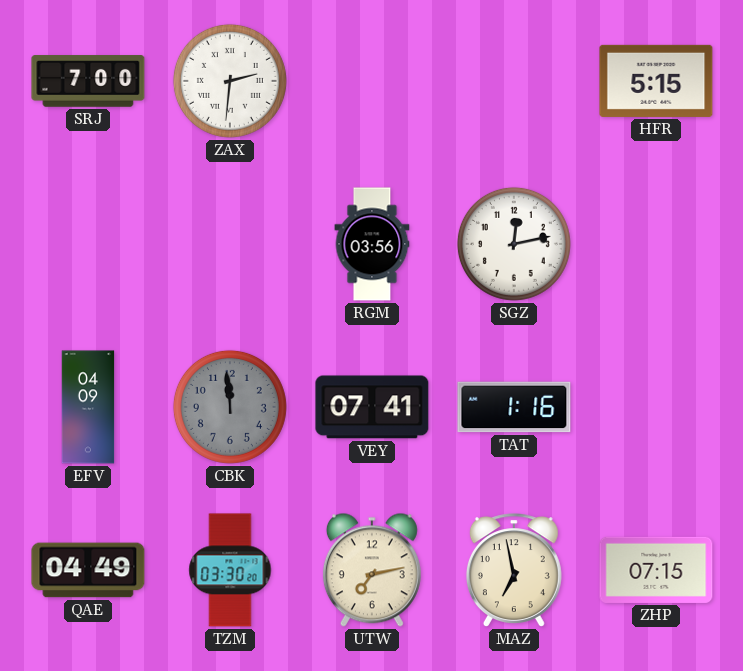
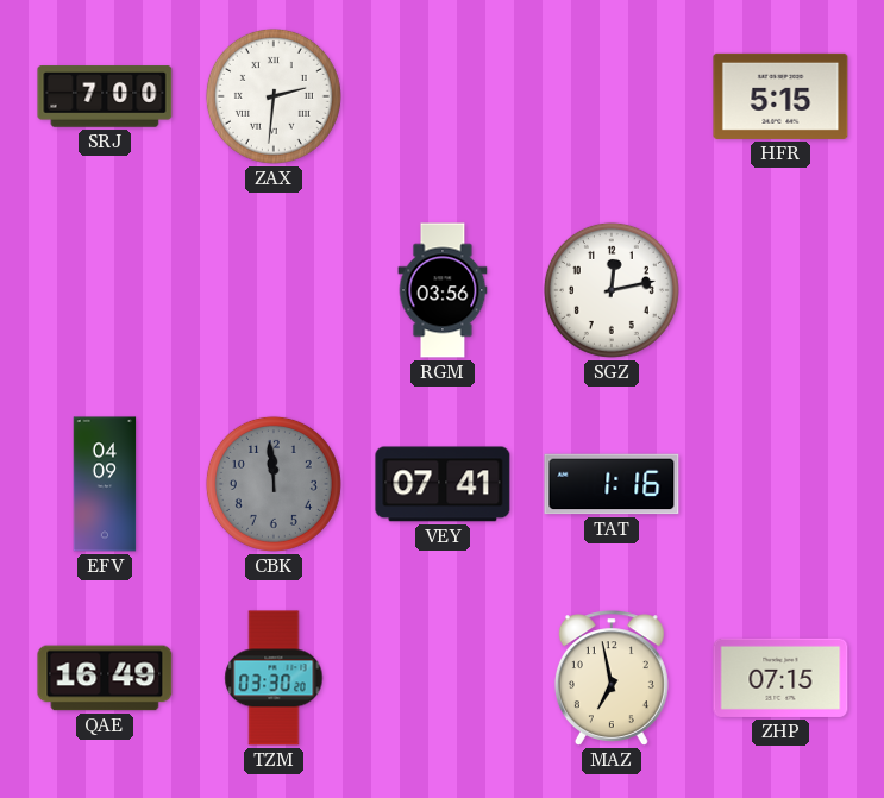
QAE: 04:49 -> 16:49 (105, 678)
UTW: 7:13 -> none (372, 570)
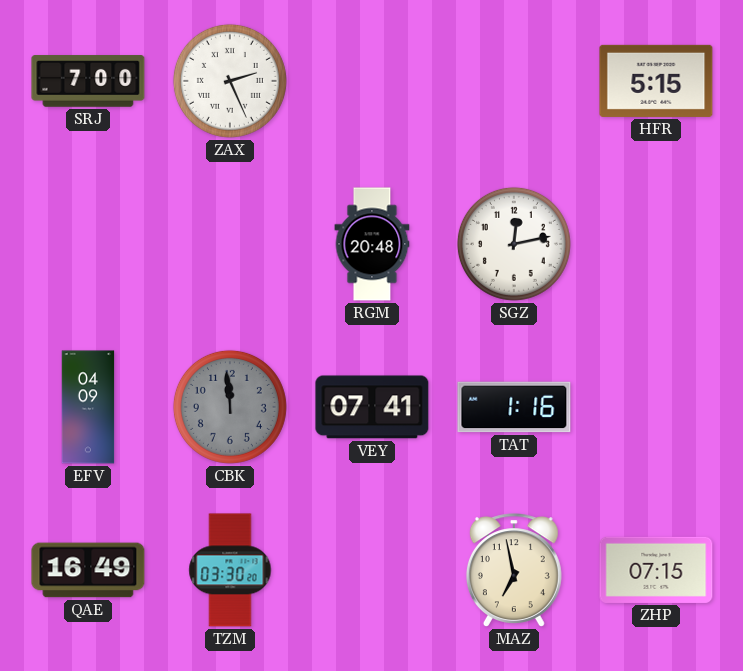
ZAX: 2:31 -> 2:26 (230, 81)
RGM: 03:56 -> 20:48 (372, 244)
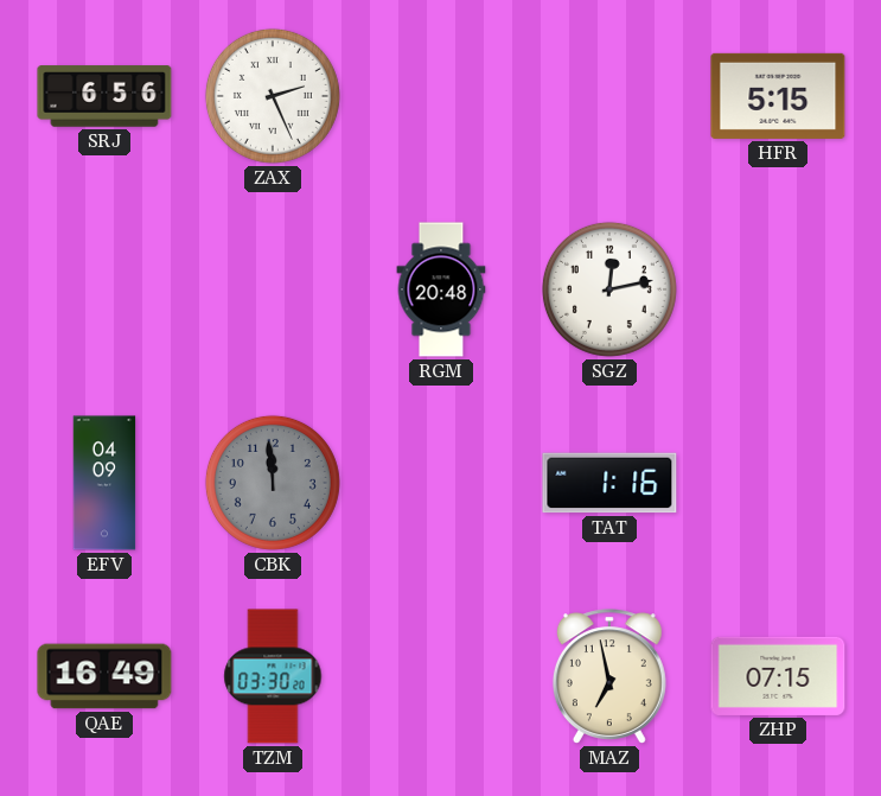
SRJ: 7:00 -> 6:56 (104, 96)
VEY: 07:41 -> none (372, 407)
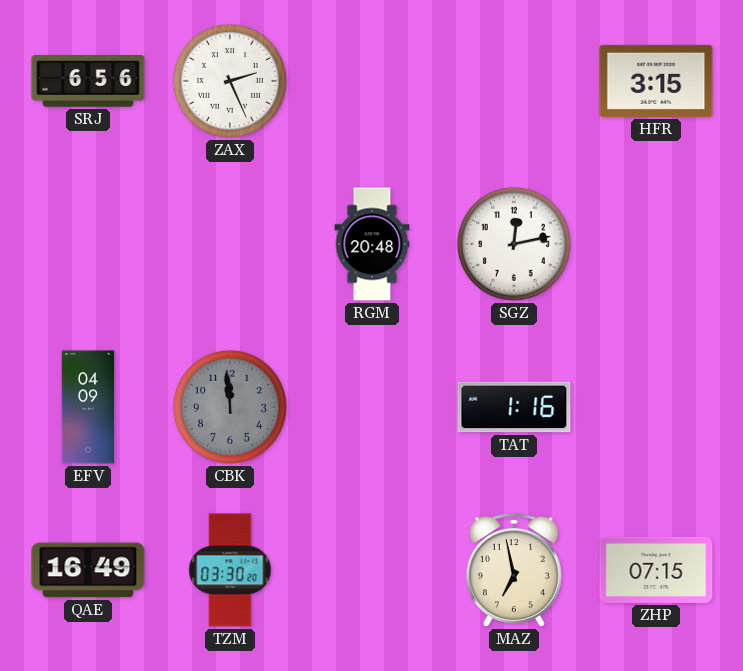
HFR: 5:15 -> 3:15 (656, 81)
